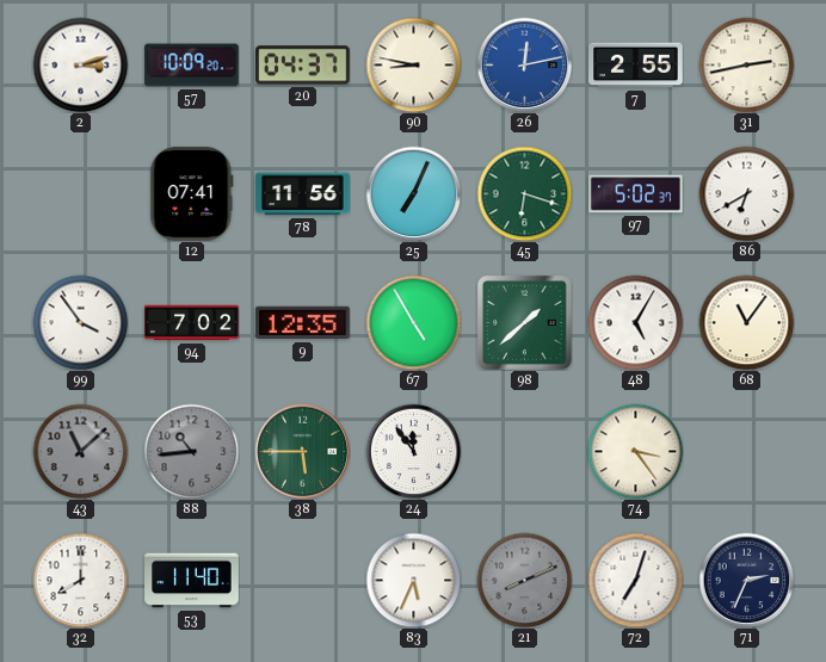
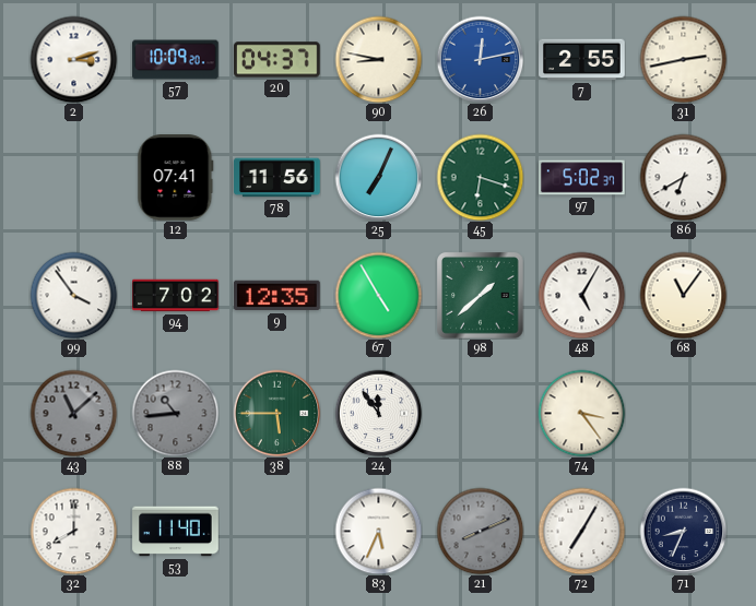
72: 7:03 -> 7:05 (581, 531)
71: 2:34 -> 8:34 (683, 531)
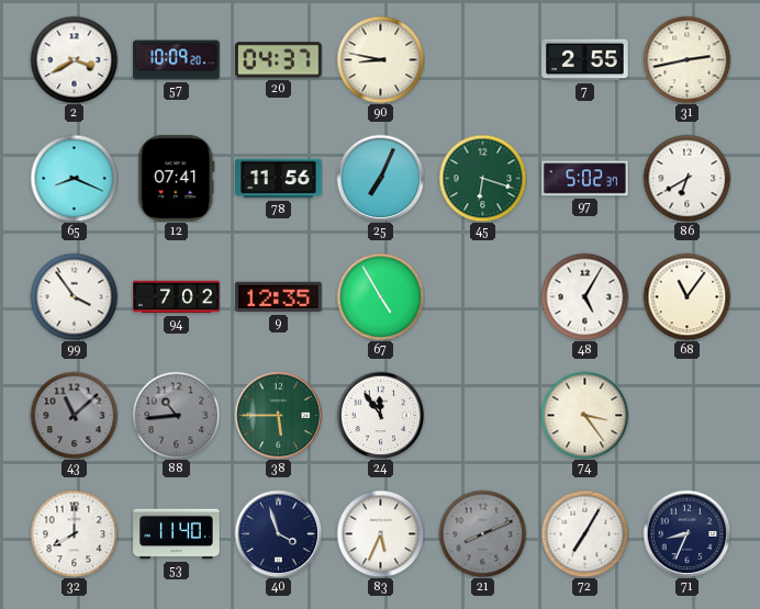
2: 3:12 -> 3:40 (74, 59)
26: 12:13 -> none (480, 59)
65: none -> 8:19 (74, 178)
98: 1:38 -> none (481, 296)
40: none -> 3:57 (278, 533)
